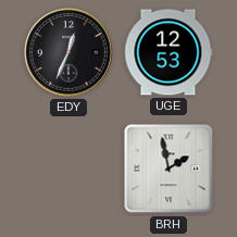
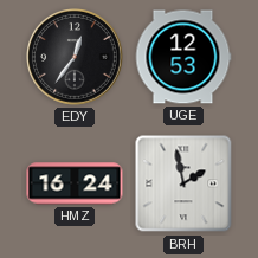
EDY: 12:34 -> 12:36 (76, 58)
HMZ: none -> 16:24 (75, 183)
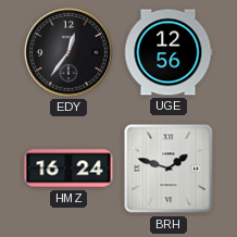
UGE: 12:53 -> 12:56 (169, 52)
BRH: 1:58 -> 1:48 (169, 169)
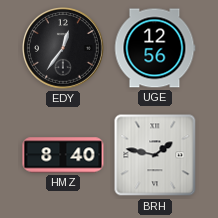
HMZ: 16:24 -> 8:40 (63, 155)
BRH: 1:48 -> 1:47 (155, 155)
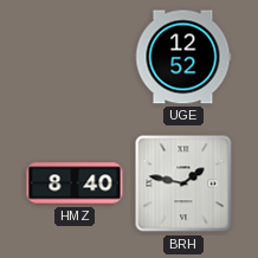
EDY: 12:36 -> none (64, 49)
UGE: 12:56 -> 12:52 (183, 57)
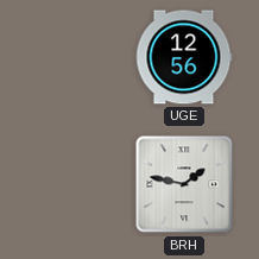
UGE: 12:52 -> 12:56 (184, 57)
HMZ: 8:40 -> none (75, 183)
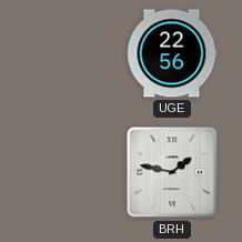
UGE: 12:56 -> 22:56 (172, 53)
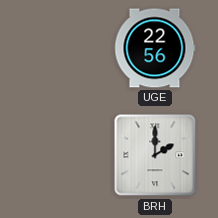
BRH: 1:47 -> 2:00 (155, 155)
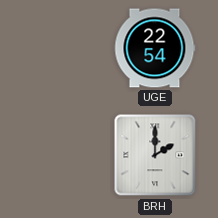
UGE: 22:56 -> 22:54 (155, 48)
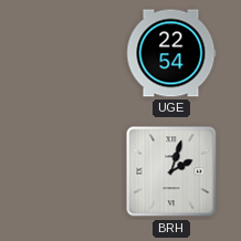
BRH: 2:00 -> 2:03 (171, 171)
